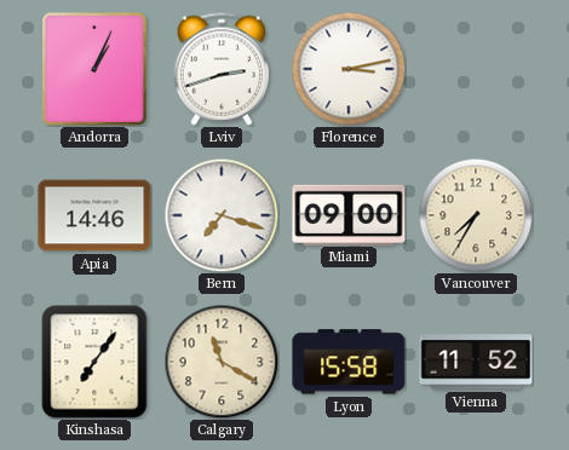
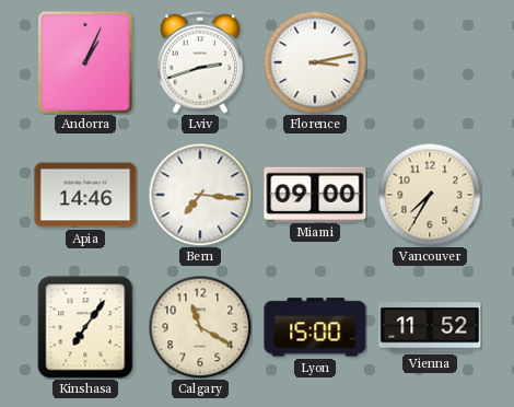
Bern: 7:18 -> 7:16 (200, 195)
Lyon: 15:58 -> 15:00 (315, 327)
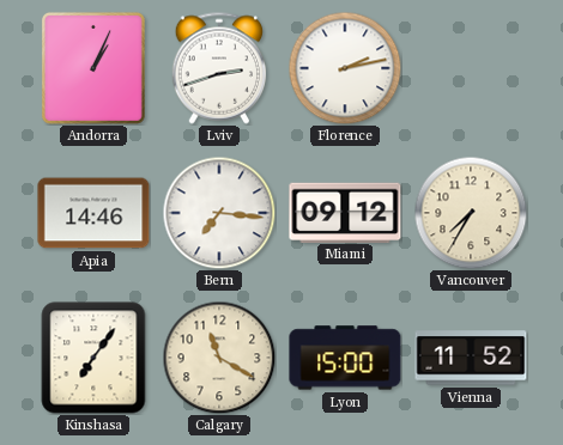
Florence: 3:13 -> 2:13 (345, 68)
Miami: 09:00 -> 09:12 (345, 212)
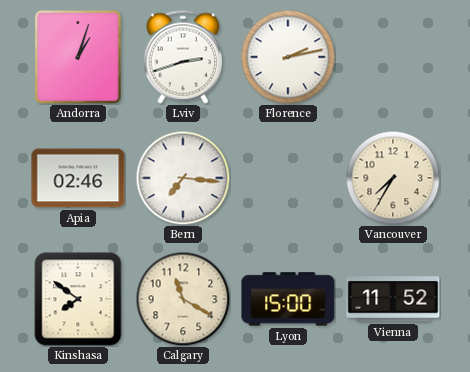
Andorra: 1:04 -> 1:03 (78, 57)
Apia: 14:46 -> 02:46 (78, 178)
Miami: 09:12 -> none (345, 212)
Kinshasa: 7:06 -> 7:51 (78, 299)
